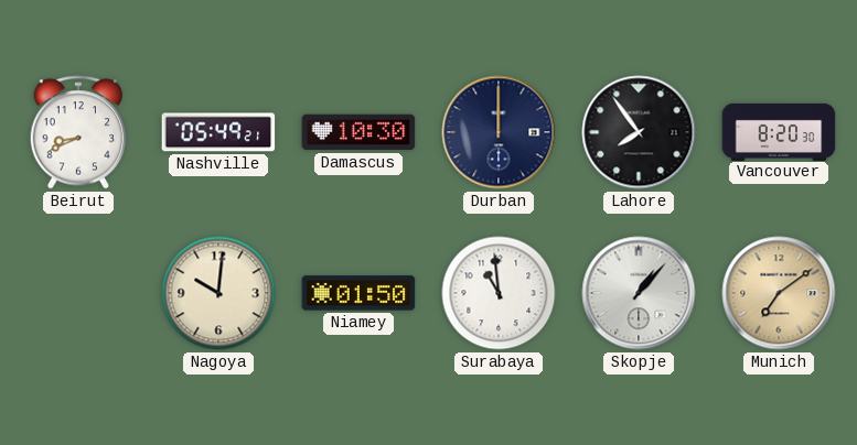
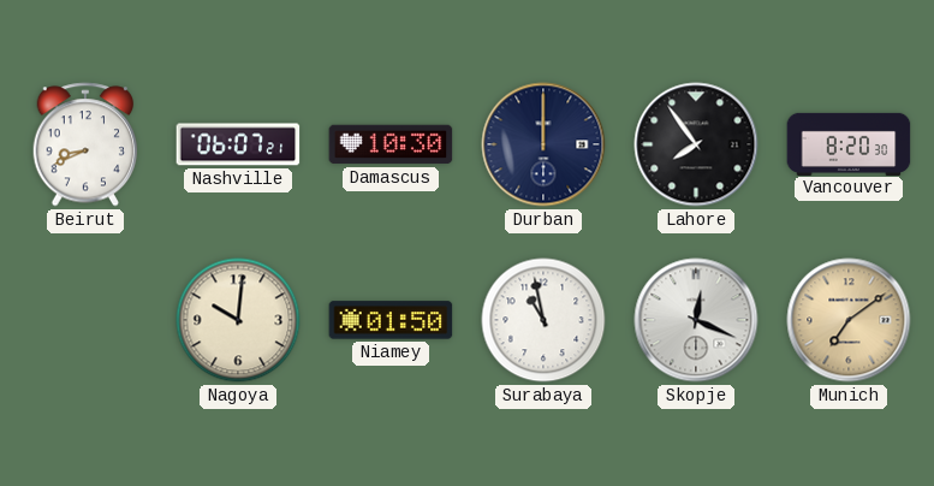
Nashville: 05:49 -> 06:07 (238, 144)
Surabaya: 10:59 -> 10:58 (543, 320)
Skopje: 1:07 -> 12:19 (696, 320)
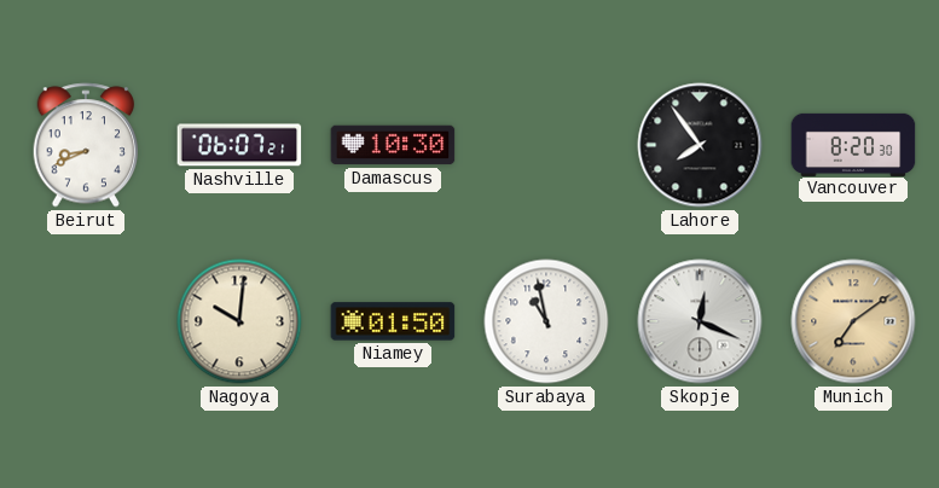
Durban: 12:00 -> none (543, 144)
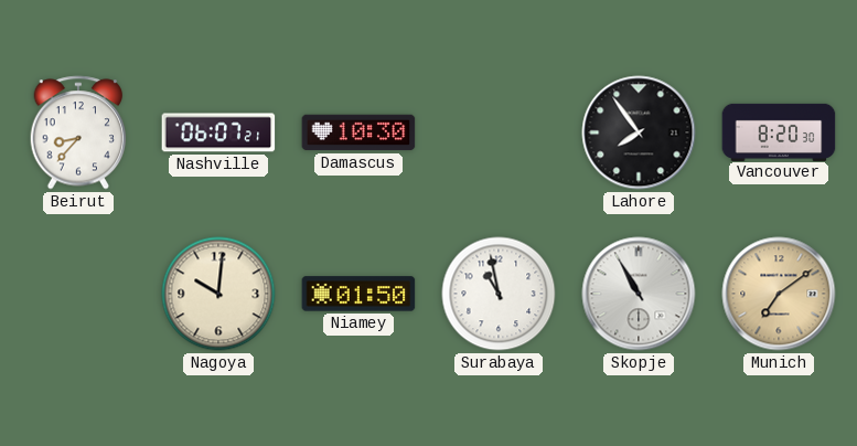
Beirut: 8:41 -> 8:37 (78, 132)
Skopje: 12:19 -> 10:55 (639, 294)
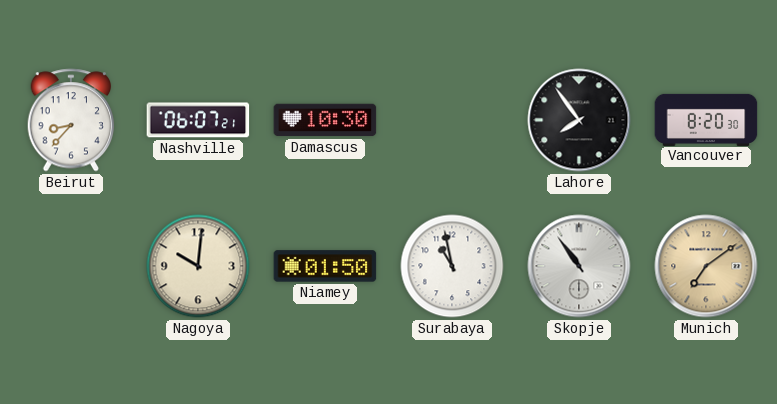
Skopje: 10:55 -> 10:54 (579, 266)
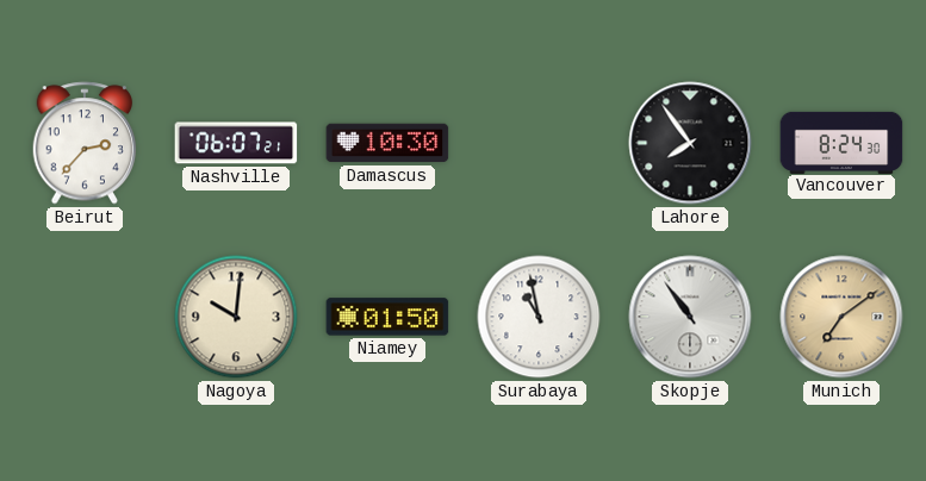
Beirut: 8:37 -> 2:37 (85, 143)
Vancouver: 8:20 -> 8:24 (841, 142)
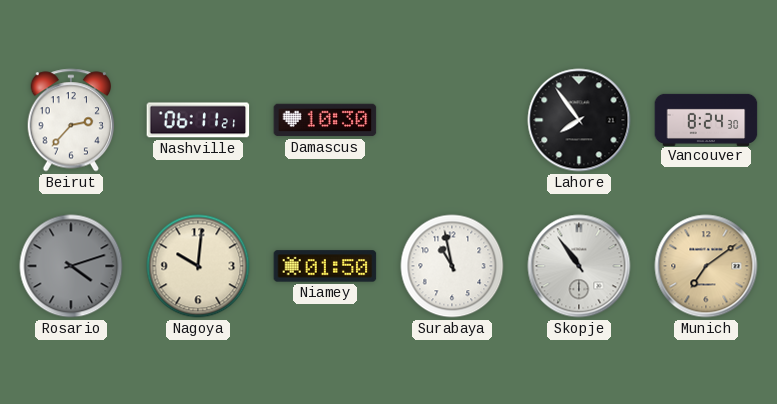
Nashville: 06:07 -> 06:11 (198, 120)
Rosario: none -> 4:12 (71, 266)
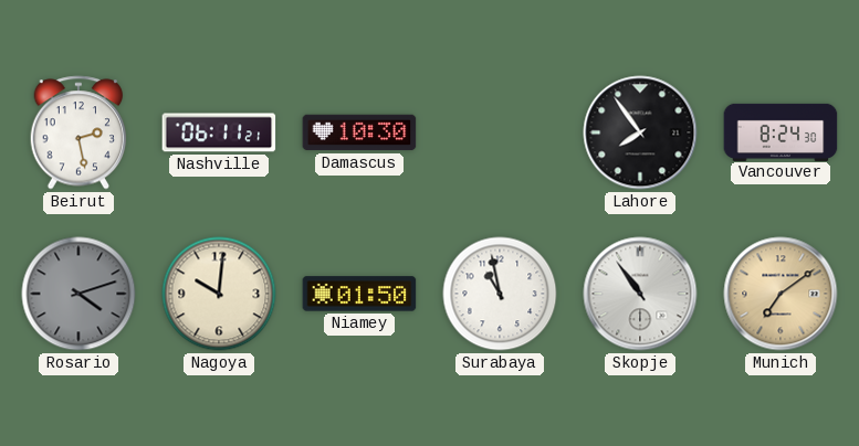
Beirut: 2:37 -> 2:28 (78, 132)
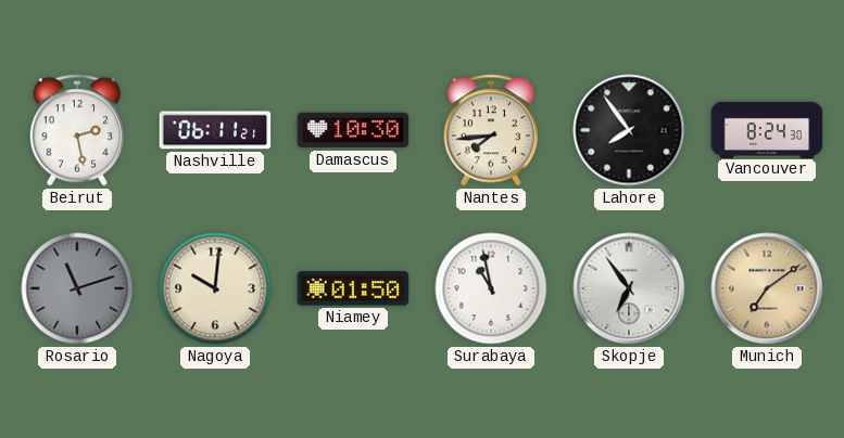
Nantes: none -> 7:44 (491, 130)
Rosario: 4:12 -> 11:12 (77, 288)
Skopje: 10:54 -> 6:54 (629, 288)
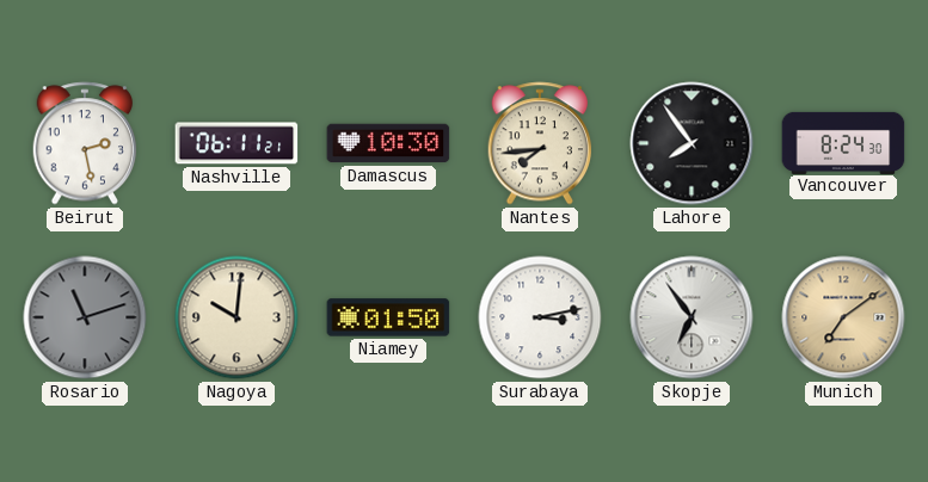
Surabaya: 10:58 -> 3:13 (540, 317)
